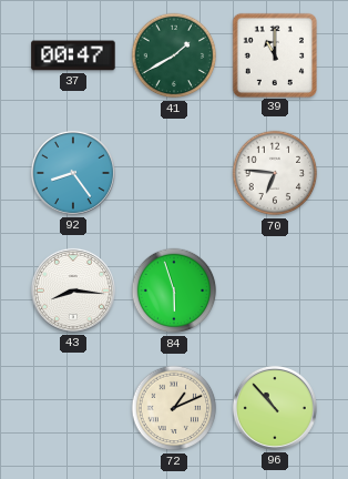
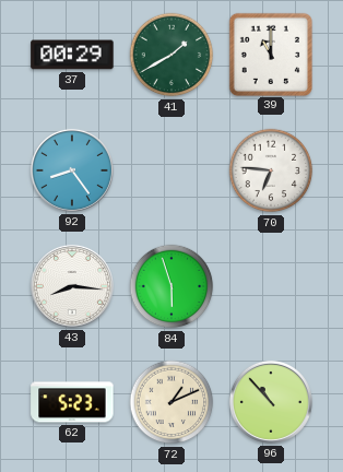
37: 00:47 -> 00:29 (72, 55)
62: none -> 5:23 (72, 402)
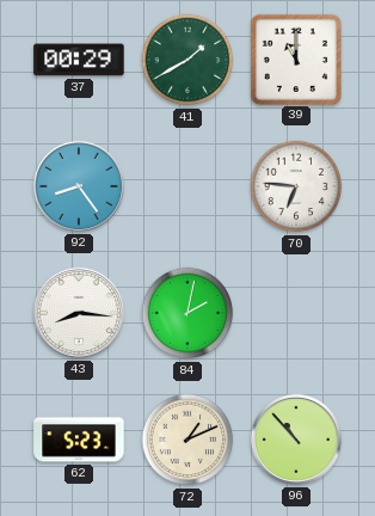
84: 5:57 -> 2:02 (187, 313)
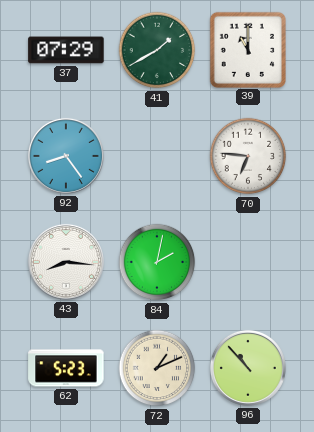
37: 00:29 -> 07:29 (66, 50)
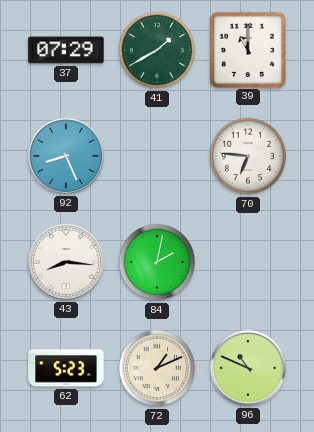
92: 8:24 -> 8:26 (66, 156)
96: 10:53 -> 10:49 (248, 368)
